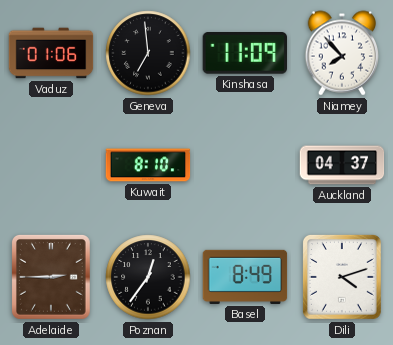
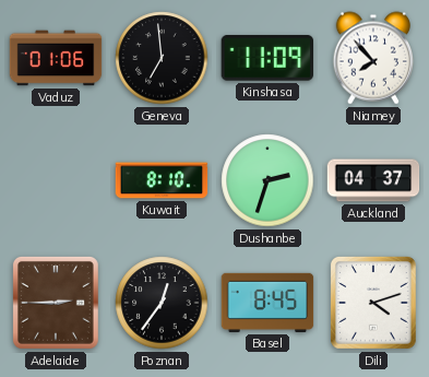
Dushanbe: none -> 2:33 (267, 180)
Basel: 8:49 -> 8:45 (267, 303)
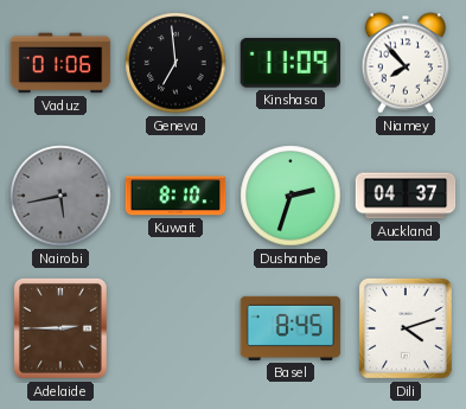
Nairobi: none -> 5:43 (60, 196)
Poznan: 12:36 -> none (162, 303)
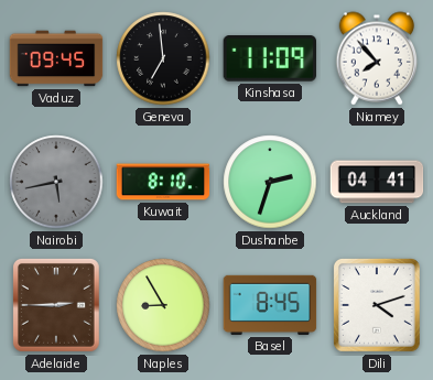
Vaduz: 01:06 -> 09:45 (56, 58)
Auckland: 04:37 -> 04:41 (377, 182)
Naples: none -> 8:55 (163, 305)
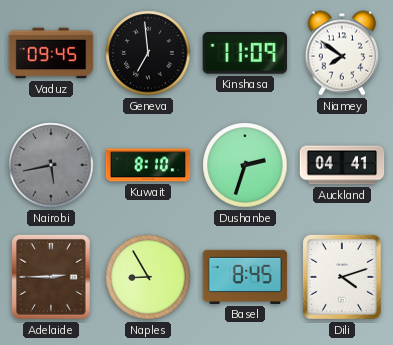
Niamey: 7:53 -> 7:51 (342, 53)
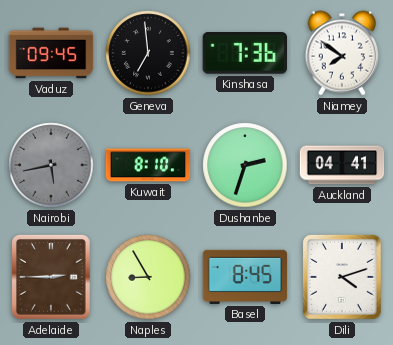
Kinshasa: 11:09 -> 7:36 (244, 54)
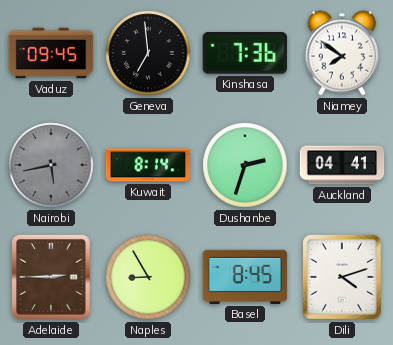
Kuwait: 8:10 -> 8:14 (148, 165)
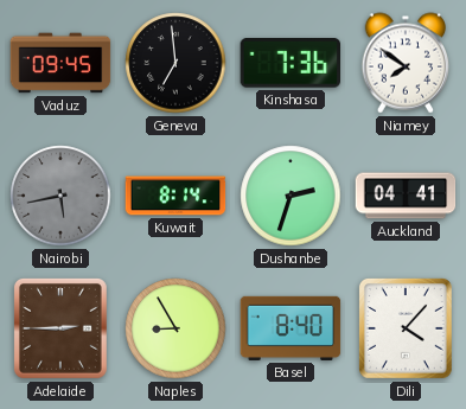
Basel: 8:45 -> 8:40 (291, 328)
Dili: 4:12 -> 4:07 (406, 330)
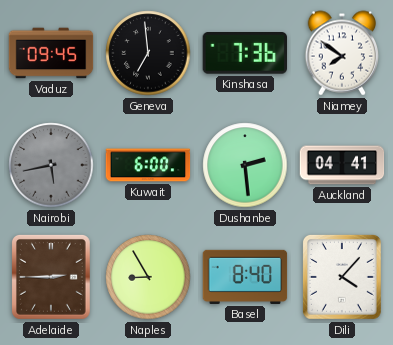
Kuwait: 8:14 -> 6:00 (148, 165)
Dushanbe: 2:33 -> 2:29 (245, 165)
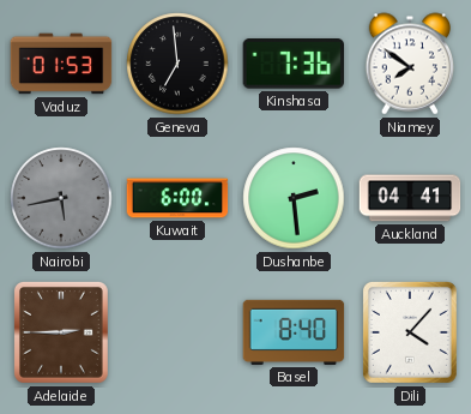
Vaduz: 09:45 -> 01:53 (61, 64)
Naples: 8:55 -> none (148, 277)
